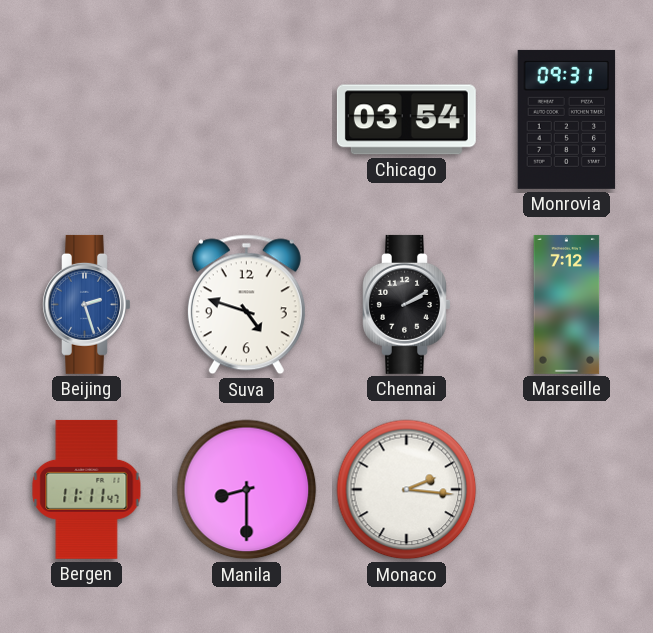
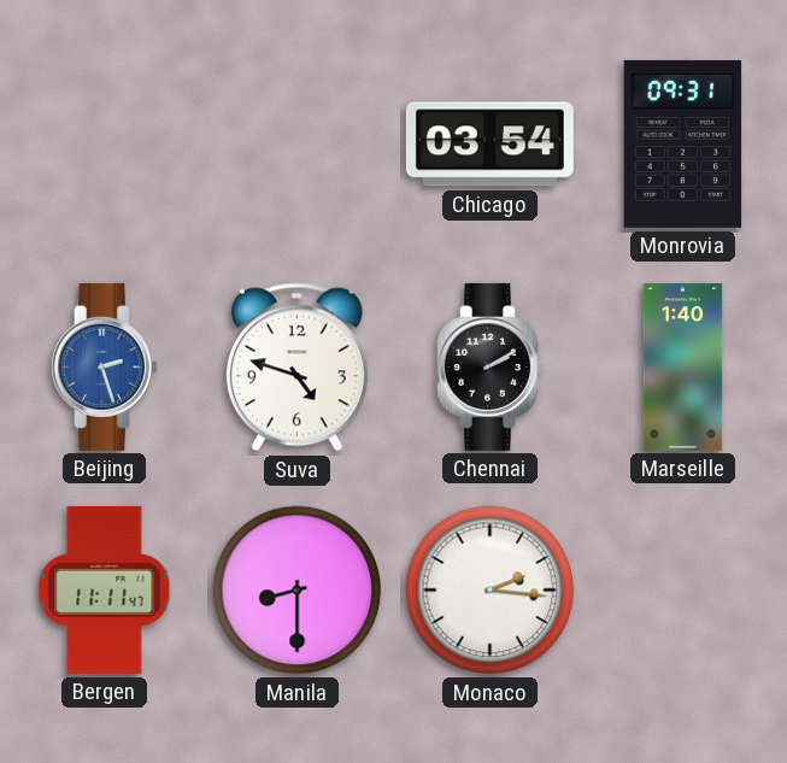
Marseille: 7:12 -> 1:40 (683, 366)
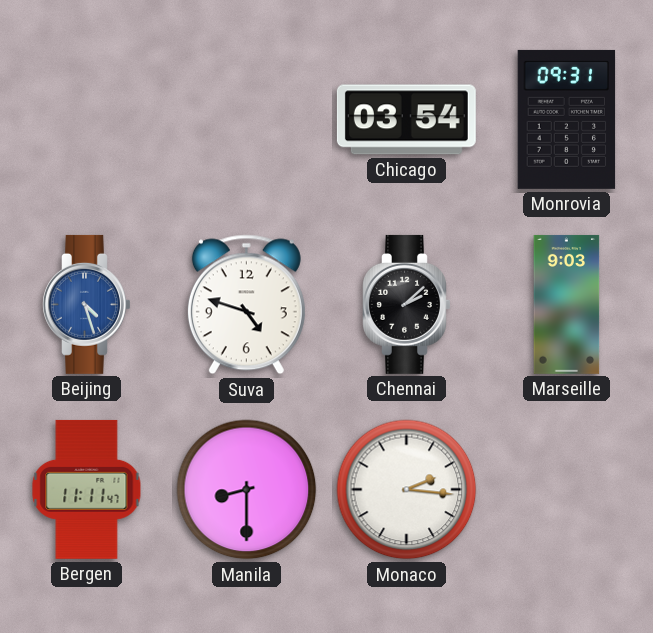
Beijing: 2:27 -> 4:27 (87, 304)
Chennai: 2:10 -> 2:08 (407, 304)
Marseille: 1:40 -> 9:03 (567, 304)
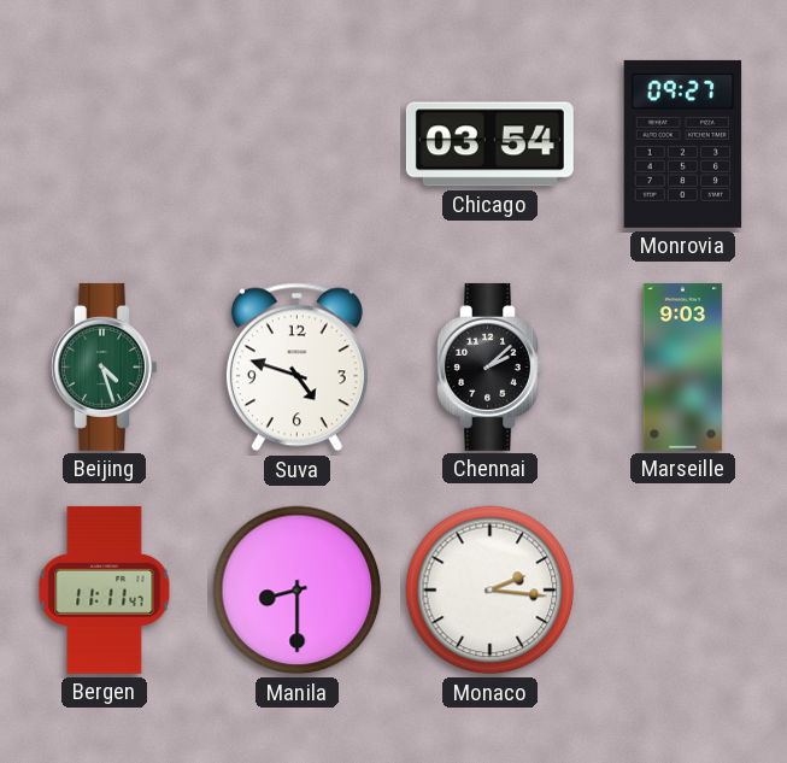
Monrovia: 09:31 -> 09:27 (683, 143)
Beijing dial: blue -> green (105, 366)
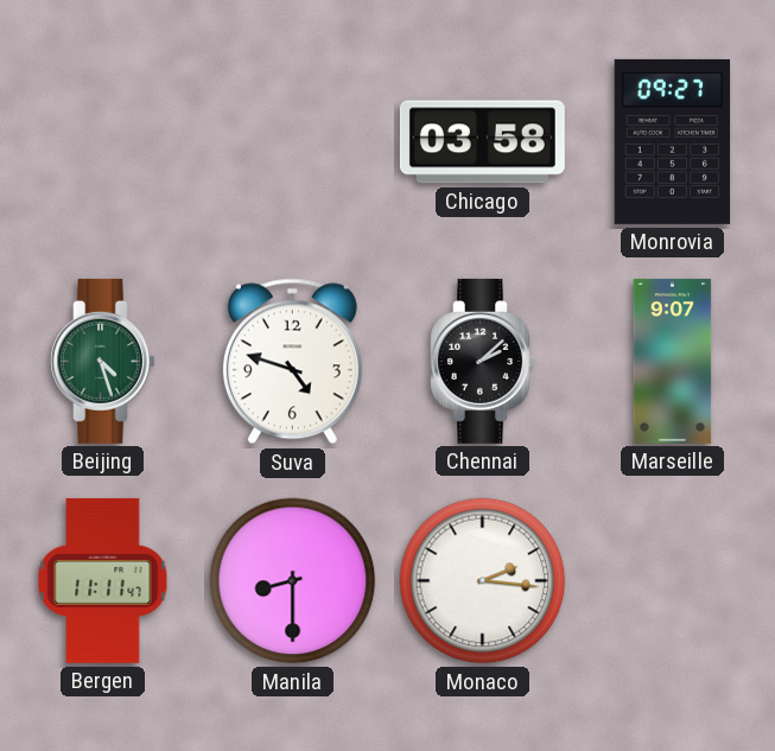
Chicago: 03:54 -> 03:58 (482, 142)
Marseille: 9:03 -> 9:07 (673, 361)
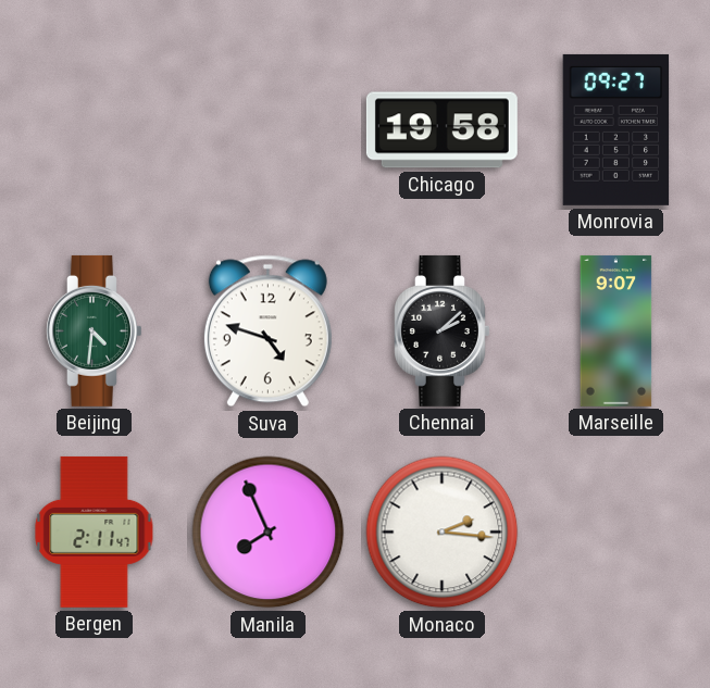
Chicago: 03:58 -> 19:58 (441, 130)
Beijing: 4:27 -> 4:31 (95, 330)
Bergen: 11:11 -> 2:11 (95, 531)
Manila: 8:30 -> 7:56 (269, 533)
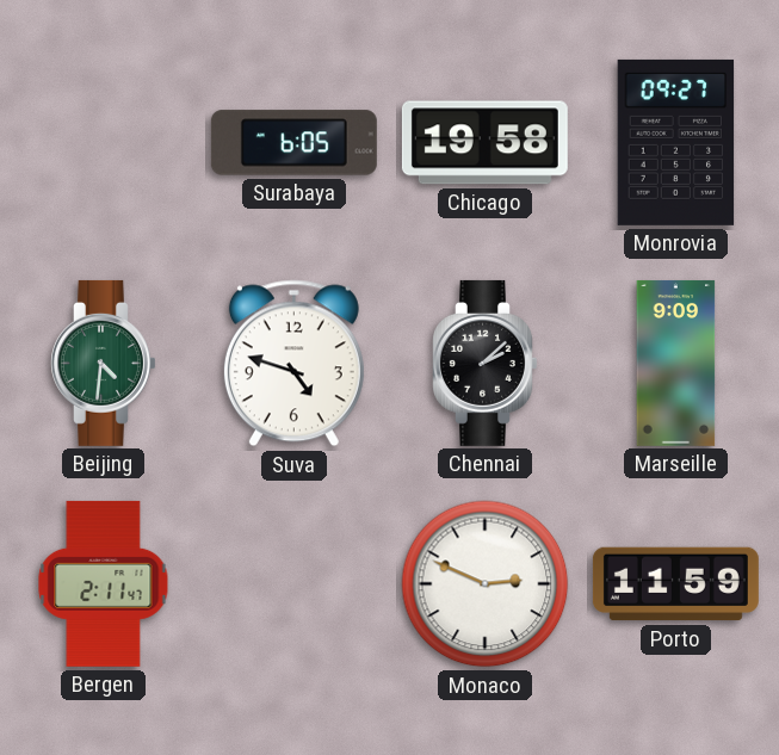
Surabaya: none -> 6:05 (293, 143)
Marseille: 9:07 -> 9:09 (676, 363)
Manila: 7:56 -> none (269, 533)
Monaco: 2:16 -> 2:49 (486, 584)
Porto: none -> 11:59 (675, 584)
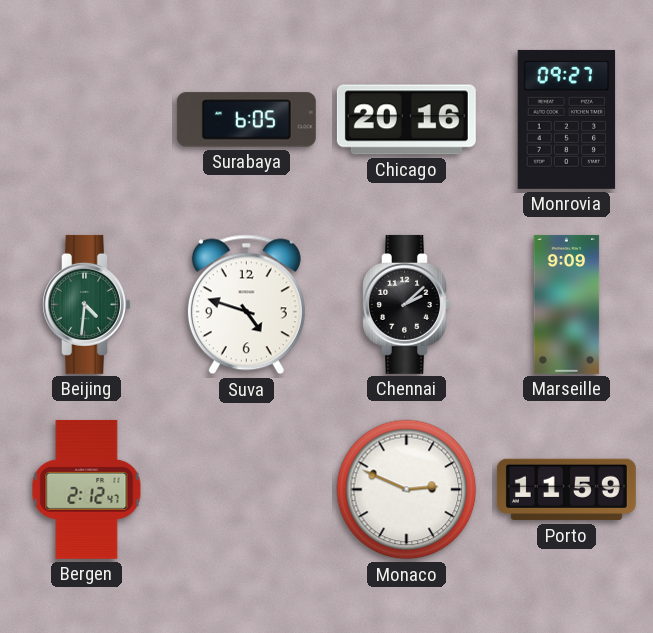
Chicago: 19:58 -> 20:16 (406, 120)
Bergen: 2:11 -> 2:12 (87, 489)
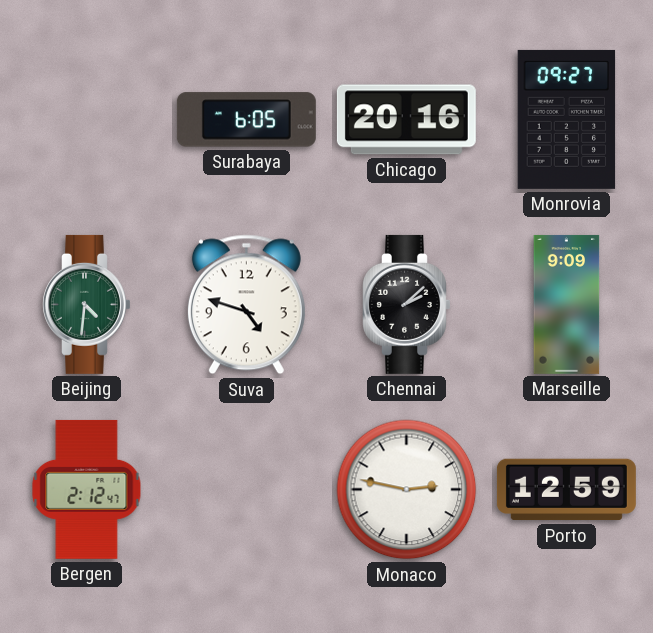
Monaco: 2:49 -> 2:47 (407, 490)
Porto: 11:59 -> 12:59 (566, 490)
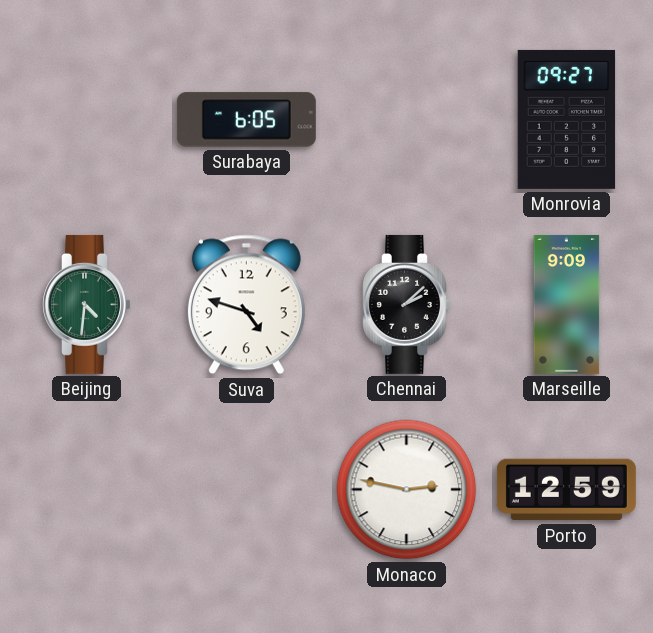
Chicago: 20:16 -> none (406, 120)
Bergen: 2:12 -> none (87, 489)
